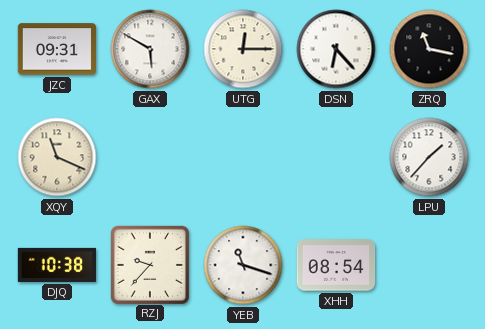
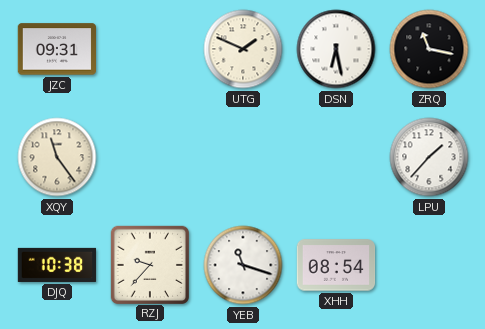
GAX: 5:50 -> none (150, 49)
UTG: 12:15 -> 1:49 (243, 49)
DSN: 6:23 -> 6:28 (336, 49)
XQY: 11:19 -> 11:24 (57, 157)
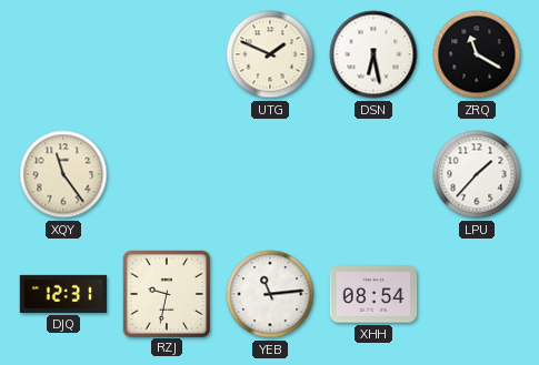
JZC: 09:31 -> none (57, 49)
ZRQ: 11:17 -> 11:20 (477, 54)
DJQ: 10:38 -> 12:31 (63, 294)
RZJ: 9:37 -> 9:32 (166, 293)
YEB: 11:18 -> 11:14 (270, 294)
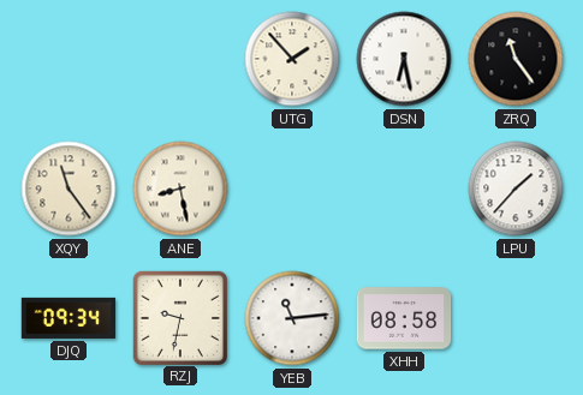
UTG: 1:49 -> 1:53 (292, 59)
ZRQ: 11:20 -> 11:24 (516, 59)
ANE: none -> 8:28 (180, 188)
DJQ: 12:31 -> 09:34 (69, 318)
XHH: 08:54 -> 08:58 (404, 318)
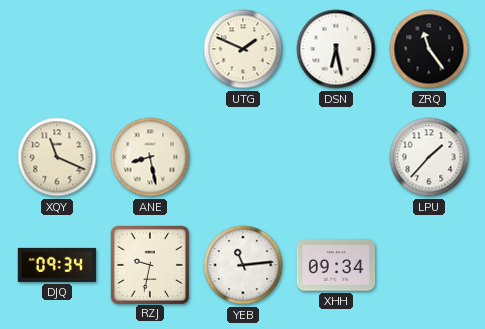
UTG: 1:53 -> 1:49 (243, 49)
XQY: 11:24 -> 11:19 (57, 157)
XHH: 08:58 -> 09:34 (336, 265)
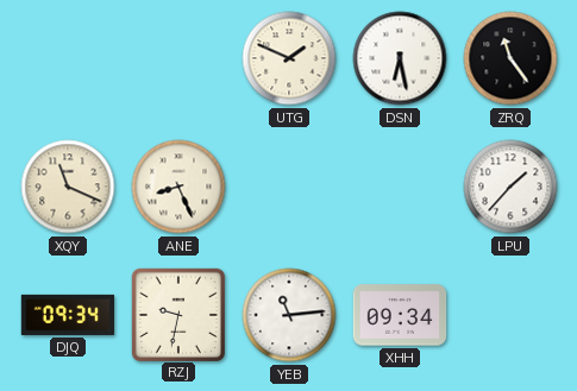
ANE: 8:28 -> 8:26 (178, 187)
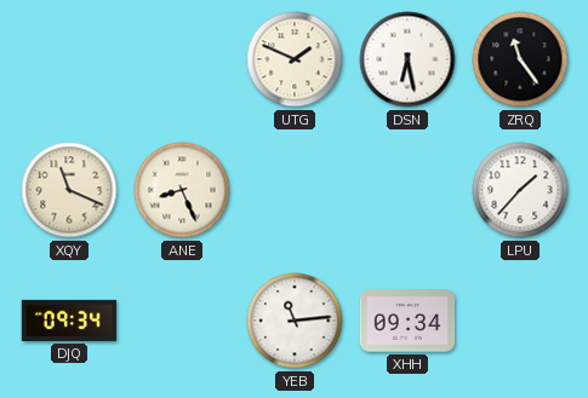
RZJ: 9:32 -> none (177, 314)
